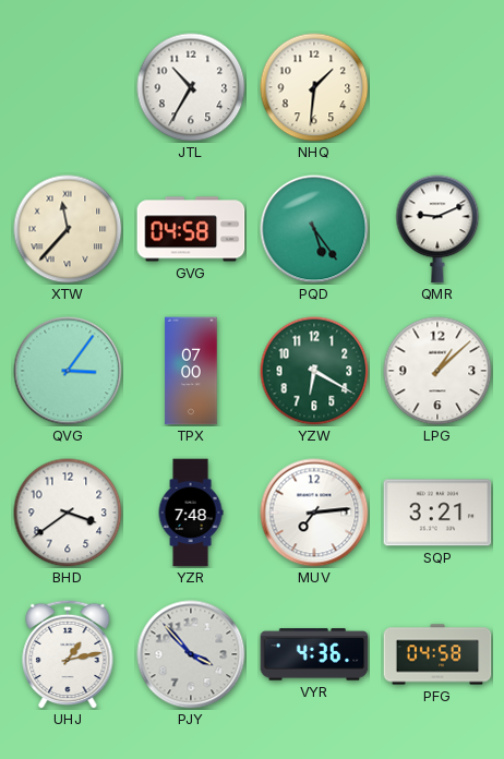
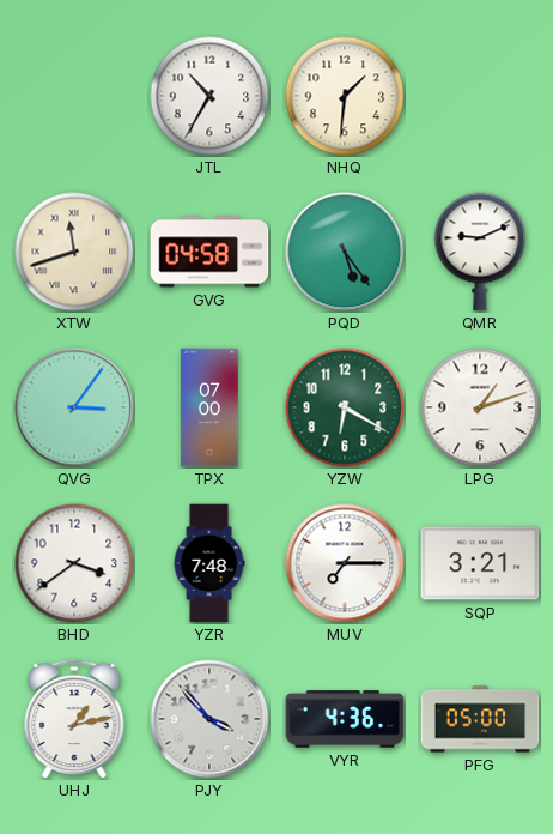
XTW: 11:37 -> 11:42 (74, 252)
LPG: 1:08 -> 1:12 (480, 407)
MUV: 7:14 -> 7:15 (345, 563)
PFG: 04:58 -> 05:00 (480, 719)
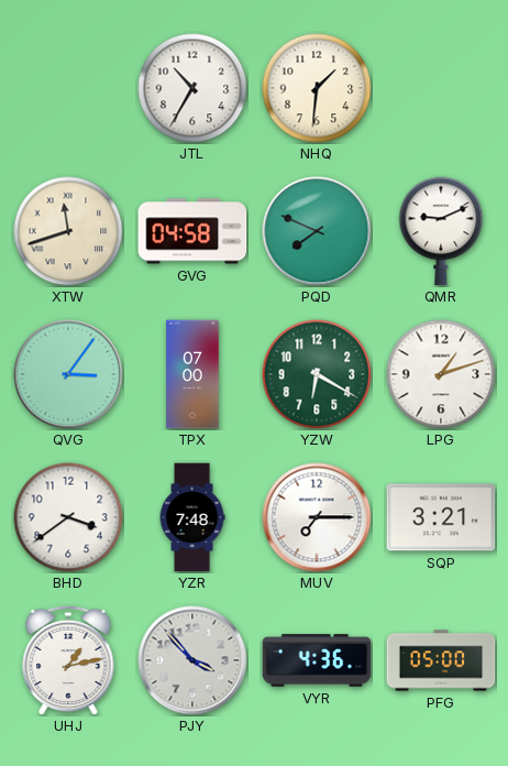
PQD: 5:24 -> 7:49 (317, 231)
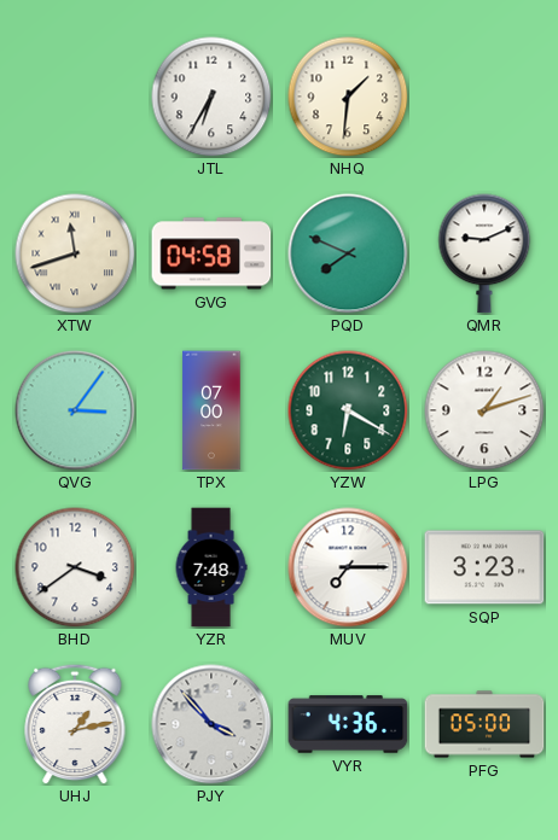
JTL: 10:35 -> 6:35 (211, 97)
SQP: 3:21 -> 3:23 (484, 567)
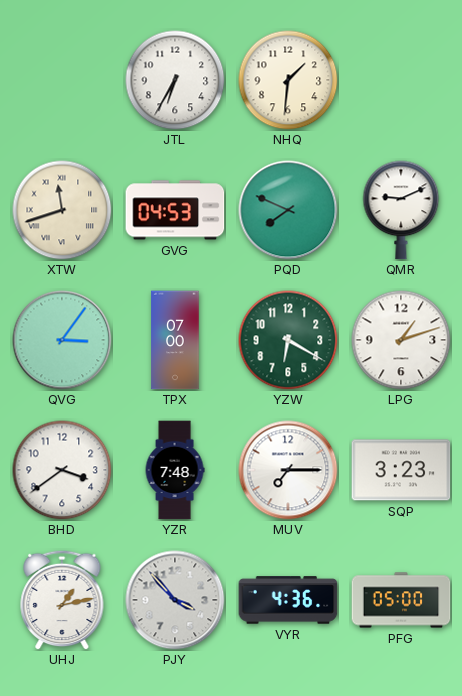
GVG: 04:58 -> 04:53 (175, 210)
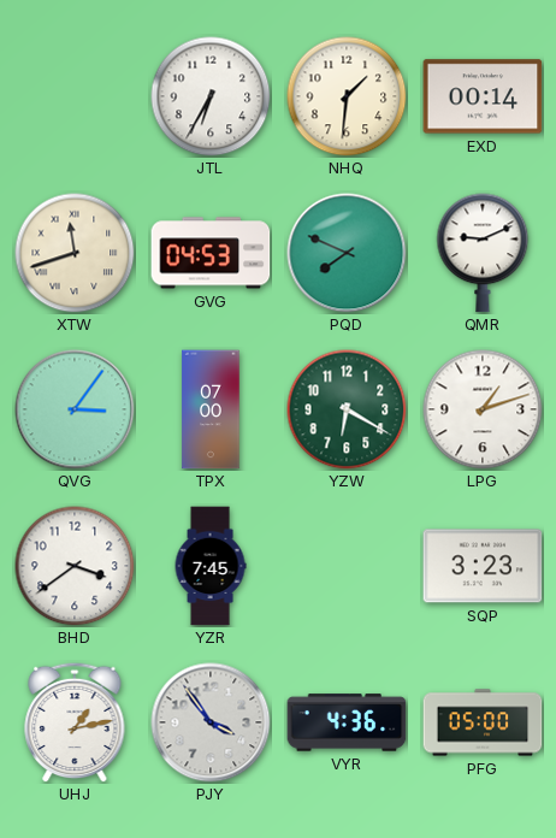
EXD: none -> 00:14 (483, 96)
YZR: 7:48 -> 7:45 (211, 566)
MUV: 7:15 -> none (288, 470)
PJY: 3:53 -> 3:54 (211, 722)
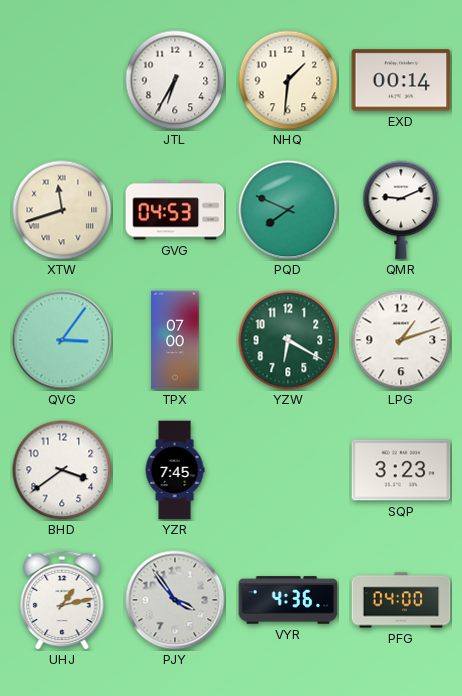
PFG: 05:00 -> 04:00 (401, 600)
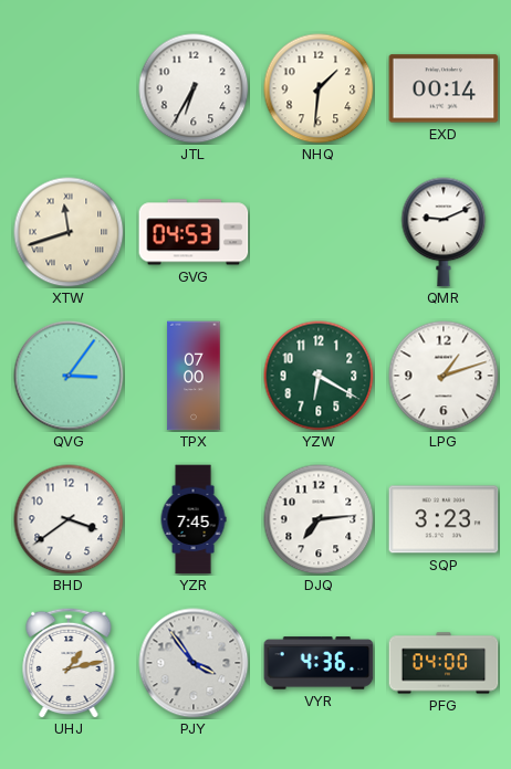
PQD: 7:49 -> none (288, 210)
DJQ: none -> 7:14 (319, 519)
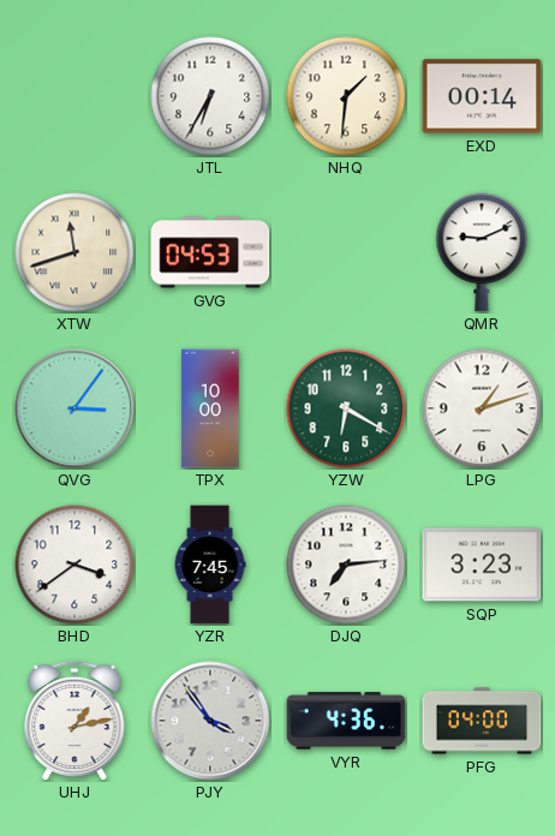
TPX: 07:00 -> 10:00 (210, 408)
